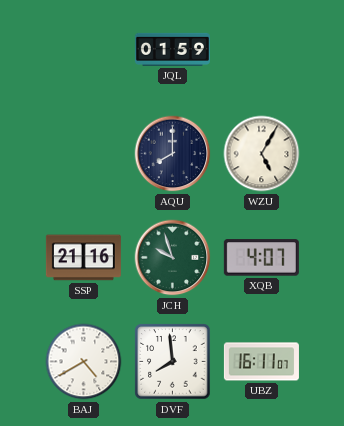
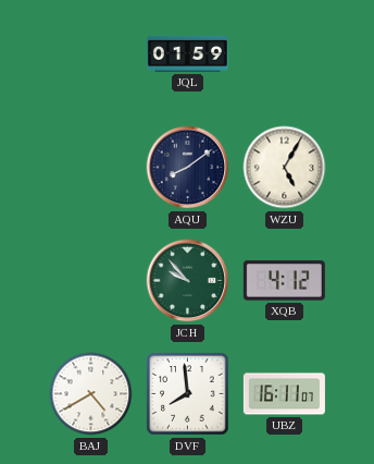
AQU: 8:00 -> 8:09 (188, 168)
SSP: 21:16 -> none (83, 258)
JCH: 9:57 -> 9:53 (188, 281)
XQB: 4:07 -> 4:12 (284, 281)
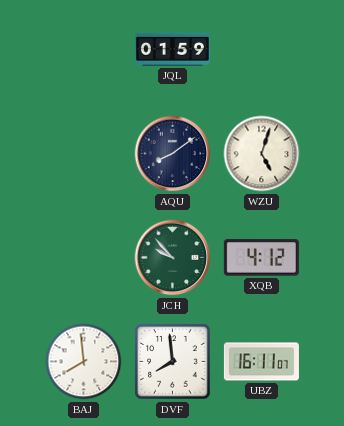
WZU: 5:05 -> 5:03 (262, 154)
BAJ: 4:40 -> 7:59 (84, 362)
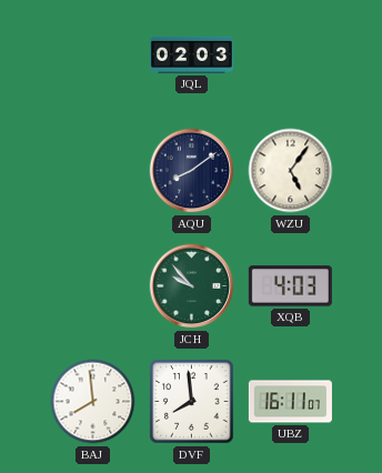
JQL: 01:59 -> 02:03 (191, 54)
WZU: 5:03 -> 5:06 (291, 171)
XQB: 4:12 -> 4:03 (290, 286)
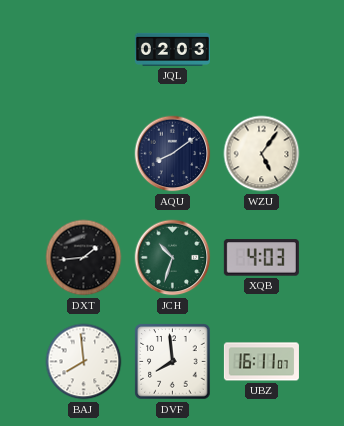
DXT: none -> 1:44 (84, 258)
JCH: 9:53 -> 10:33 (173, 258)
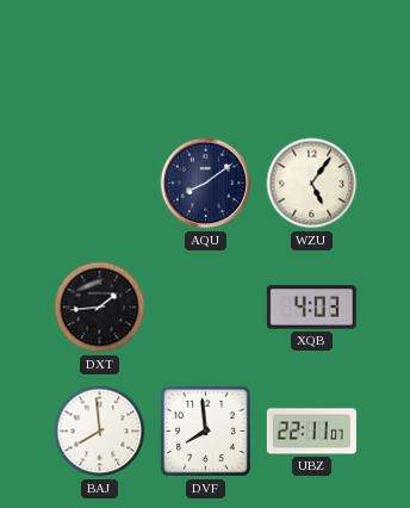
JQL: 02:03 -> none (172, 49)
JCH: 10:33 -> none (173, 258)
UBZ: 16:11 -> 22:11 (311, 432)
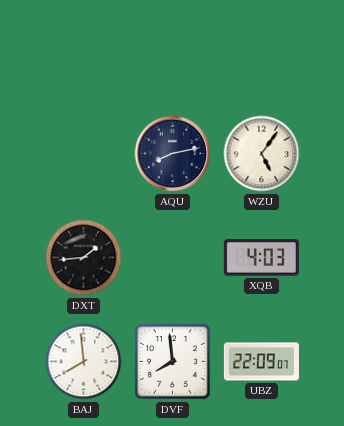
AQU: 8:09 -> 8:13 (173, 154)
UBZ: 22:11 -> 22:09 (261, 362)
